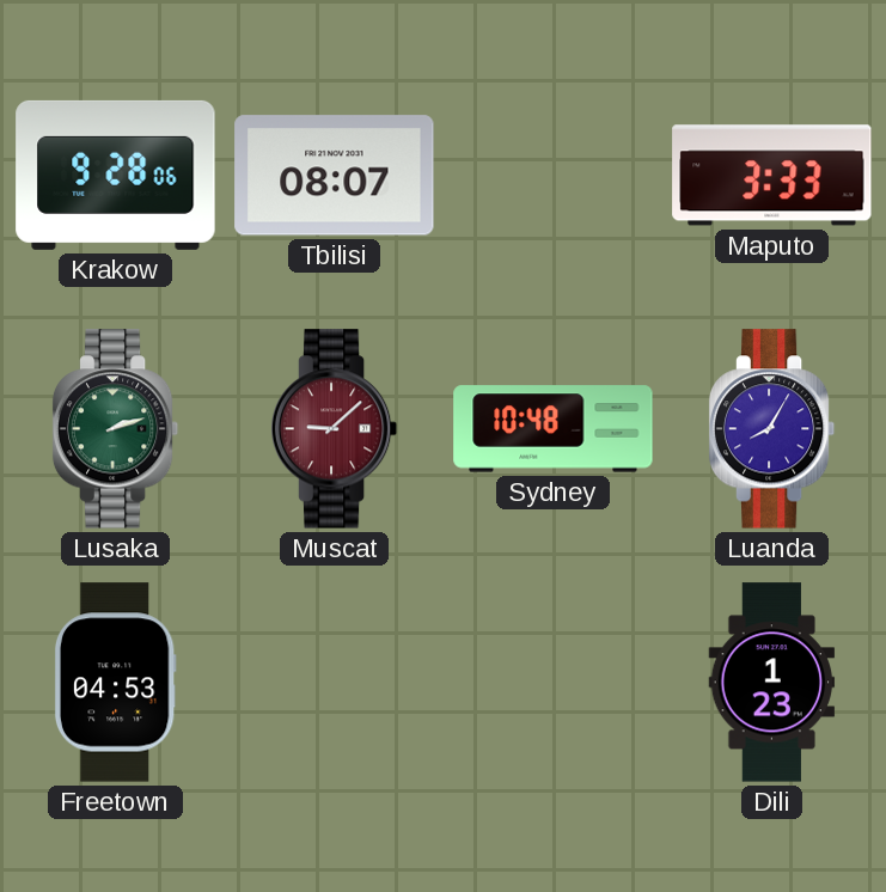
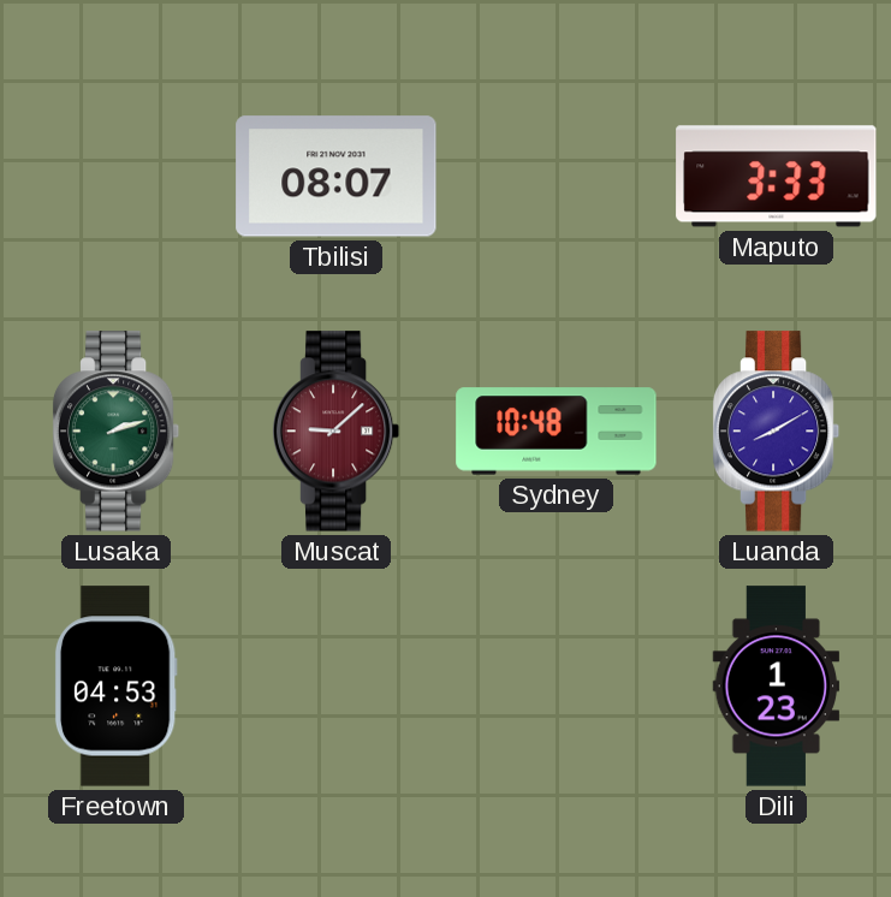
Krakow: 9:28 -> none (116, 175)
Luanda: 8:05 -> 8:10 (777, 432)
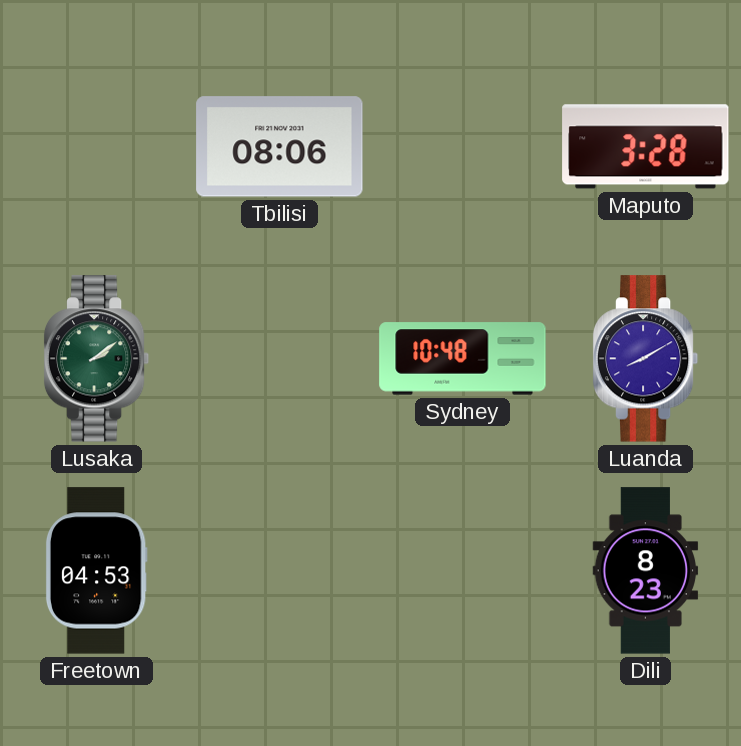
Tbilisi: 08:07 -> 08:06 (280, 147)
Maputo: 3:33 -> 3:28 (646, 147)
Lusaka: 2:12 -> 2:09 (97, 359)
Muscat: 9:08 -> none (337, 432)
Dili: 1:23 -> 8:23 (646, 571)
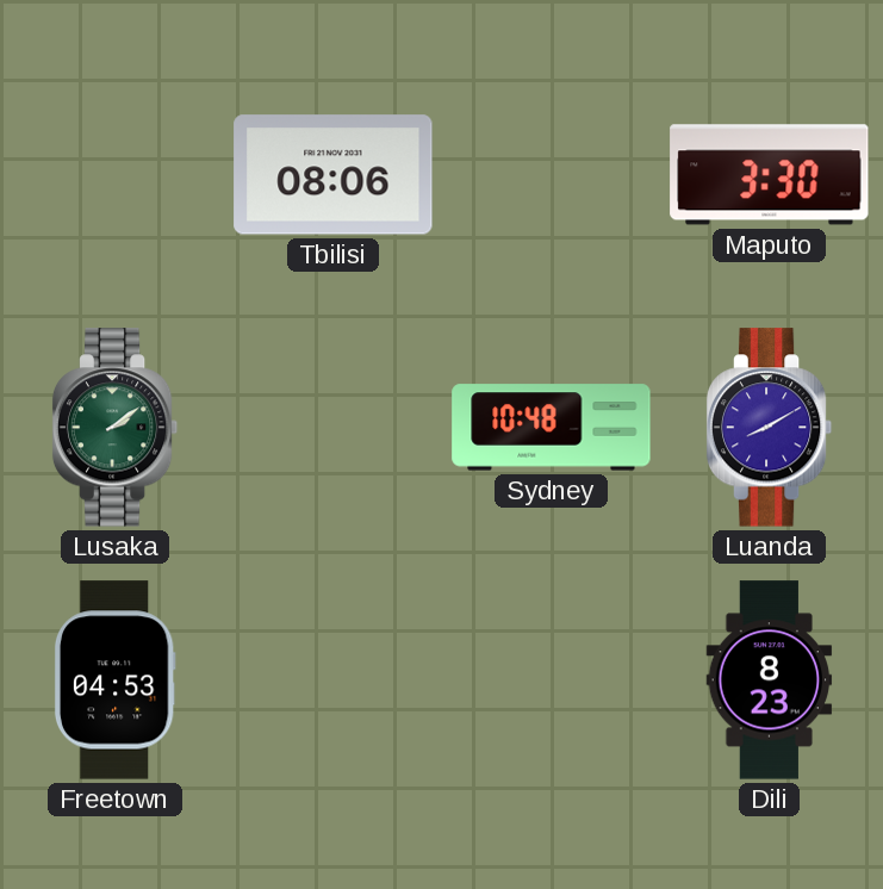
Maputo: 3:28 -> 3:30 (770, 175)
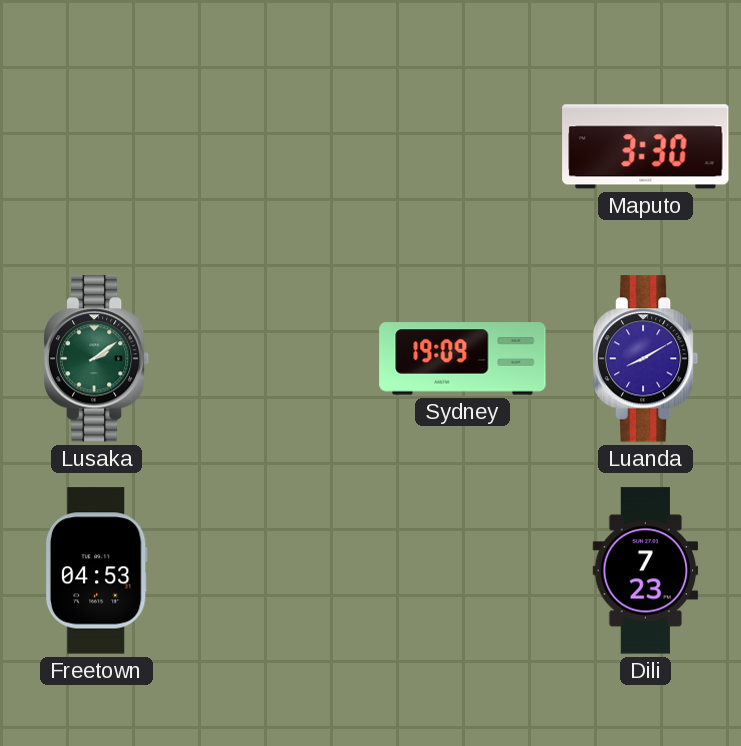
Tbilisi: 08:06 -> none (334, 175)
Sydney: 10:48 -> 19:09 (463, 359)
Dili: 8:23 -> 7:23 (646, 571)
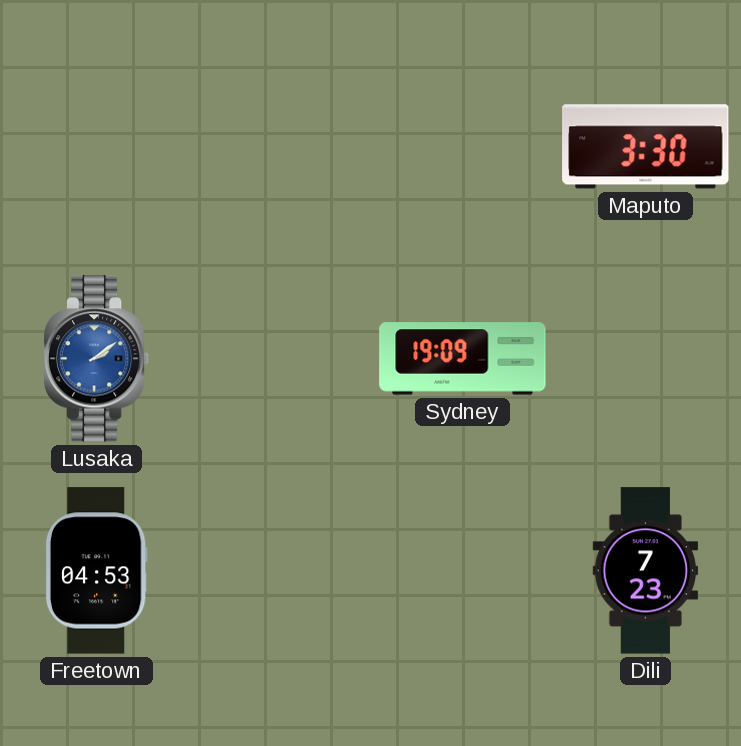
Lusaka dial: green -> blue (97, 359)
Luanda: 8:10 -> none (646, 359)
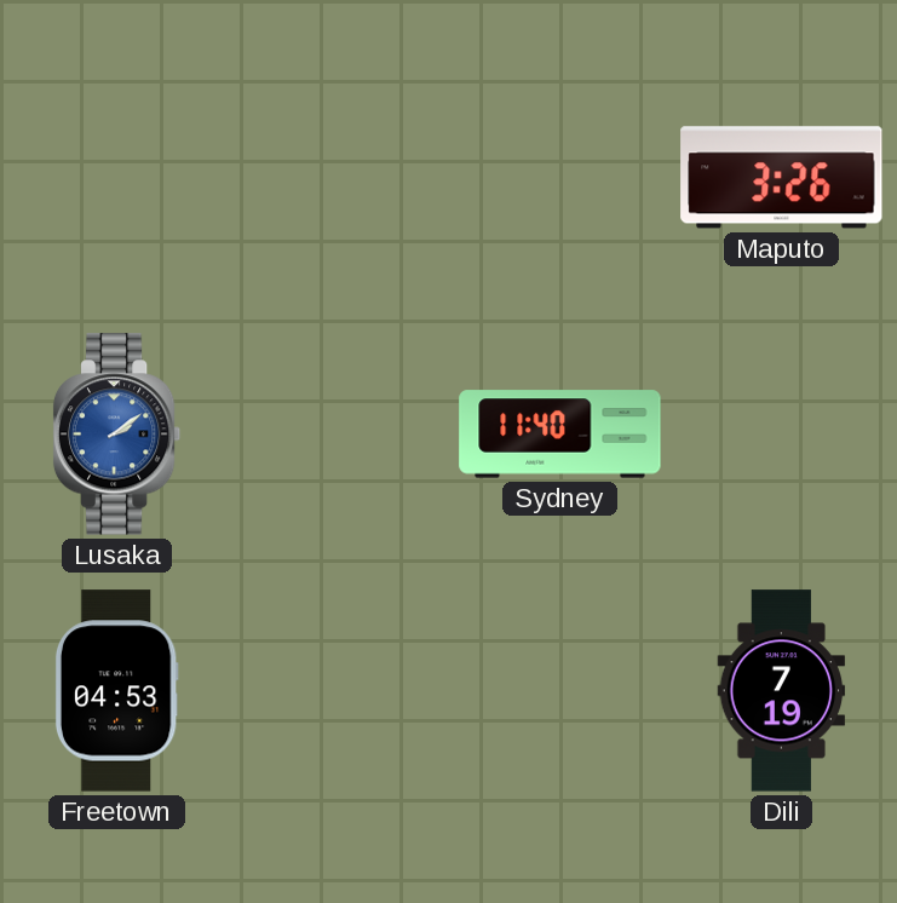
Maputo: 3:30 -> 3:26 (782, 178)
Sydney: 19:09 -> 11:40 (560, 435)
Dili: 7:23 -> 7:19 (782, 691)
